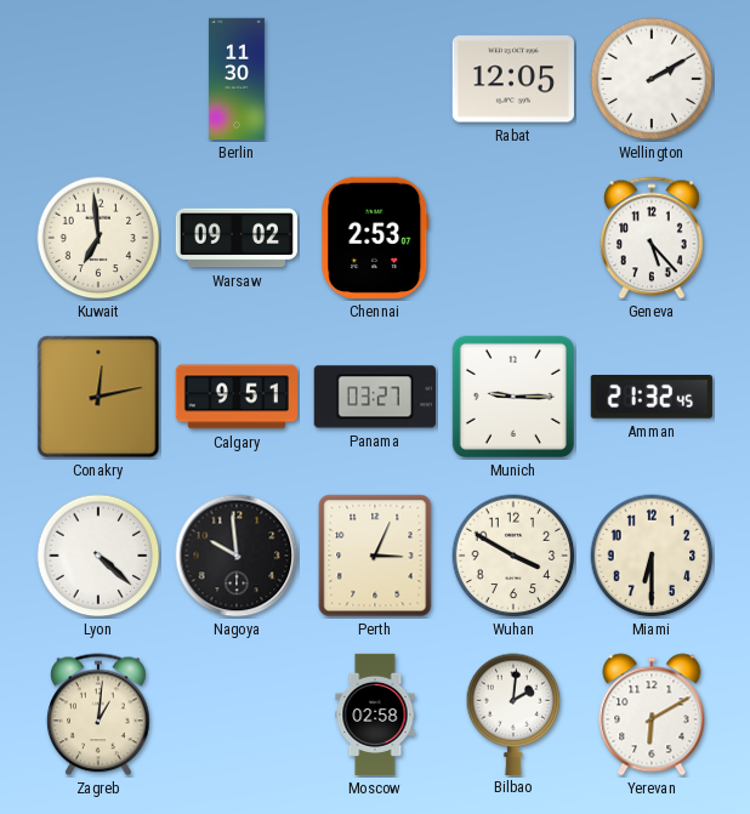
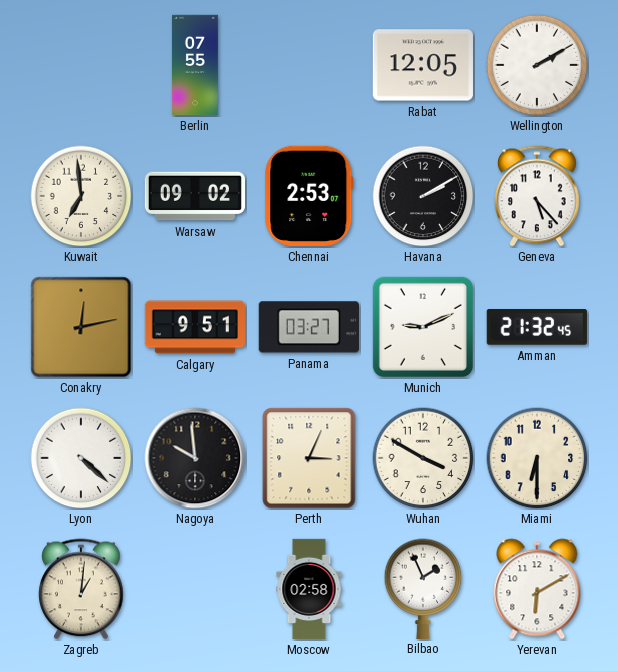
Berlin: 11:30 -> 07:55 (195, 65)
Havana: none -> 2:10 (423, 196)
Munich: 9:15 -> 9:11 (423, 327)
Bilbao: 2:01 -> 1:56 (423, 588)
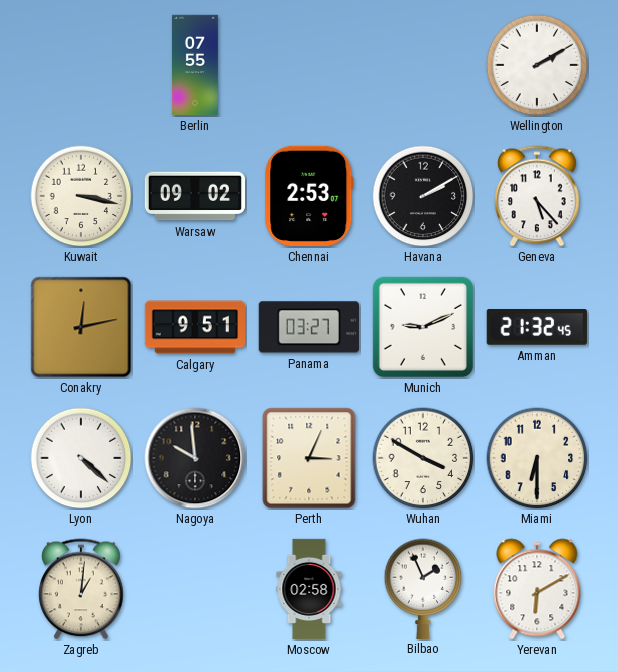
Rabat: 12:05 -> none (423, 65)
Kuwait: 6:59 -> 3:17 (81, 196)
